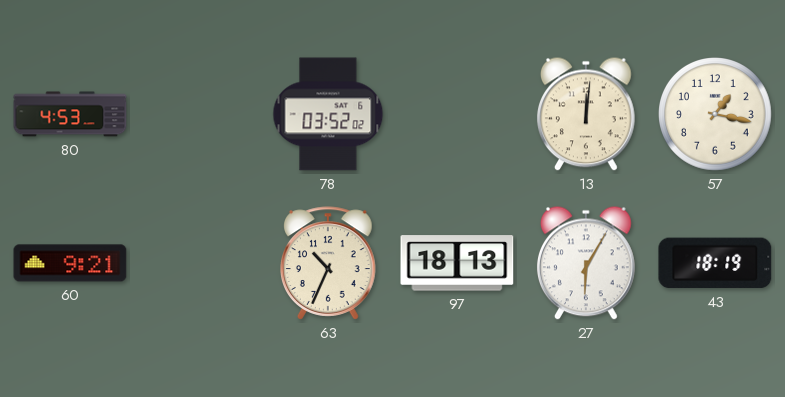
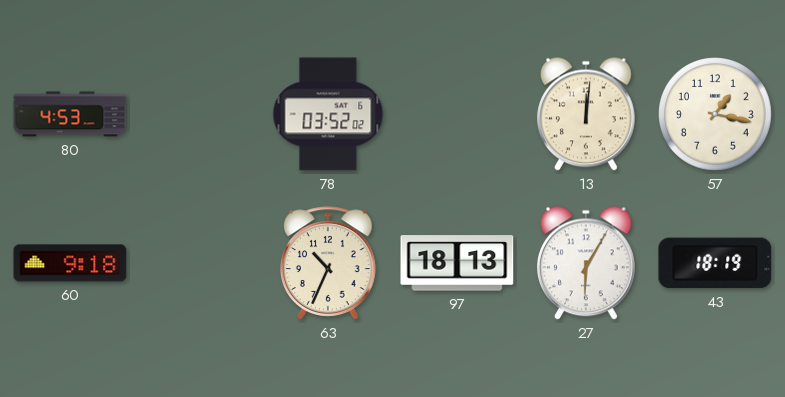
60: 9:21 -> 9:18 (70, 263)
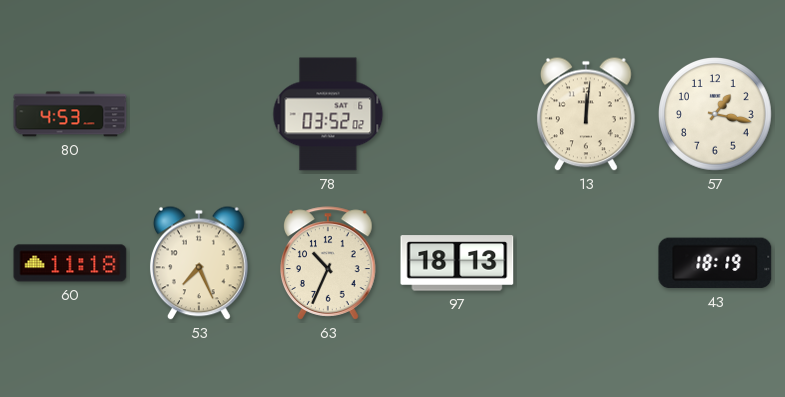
60: 9:18 -> 11:18 (70, 263)
53: none -> 7:26 (199, 263)
27: 6:05 -> none (586, 263)
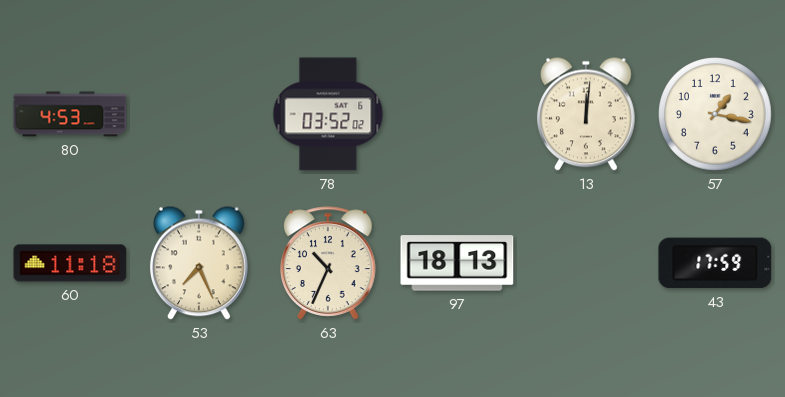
43: 18:19 -> 17:59 (715, 263)
